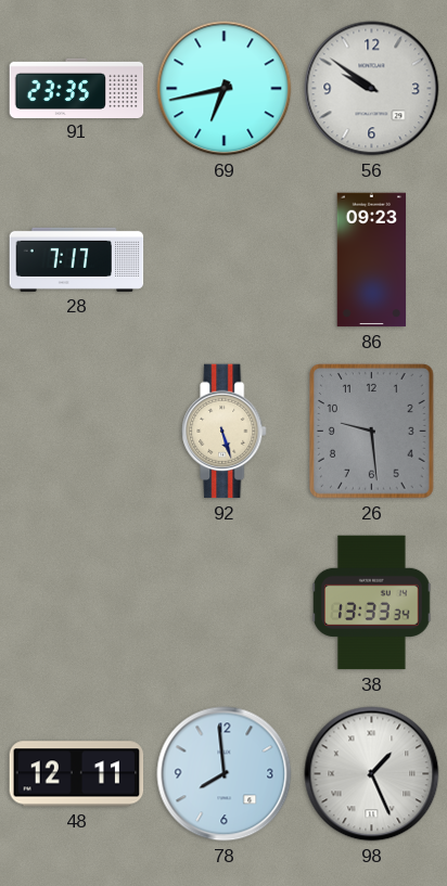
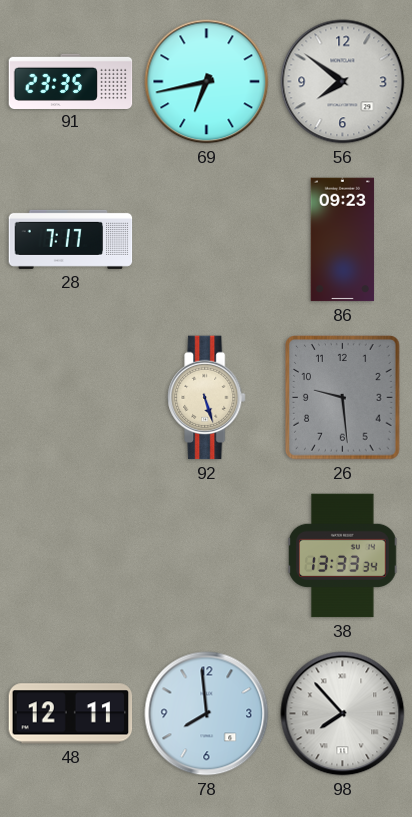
56: 9:51 -> 7:51 (343, 82)
98: 1:26 -> 7:53 (343, 714)
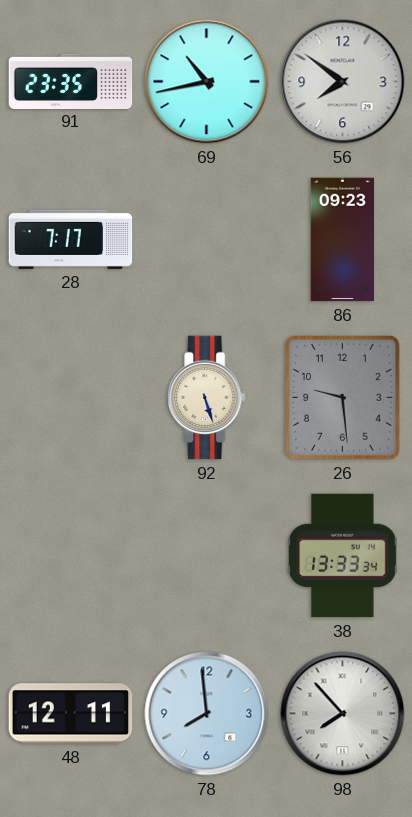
69: 6:43 -> 10:43 (207, 82)
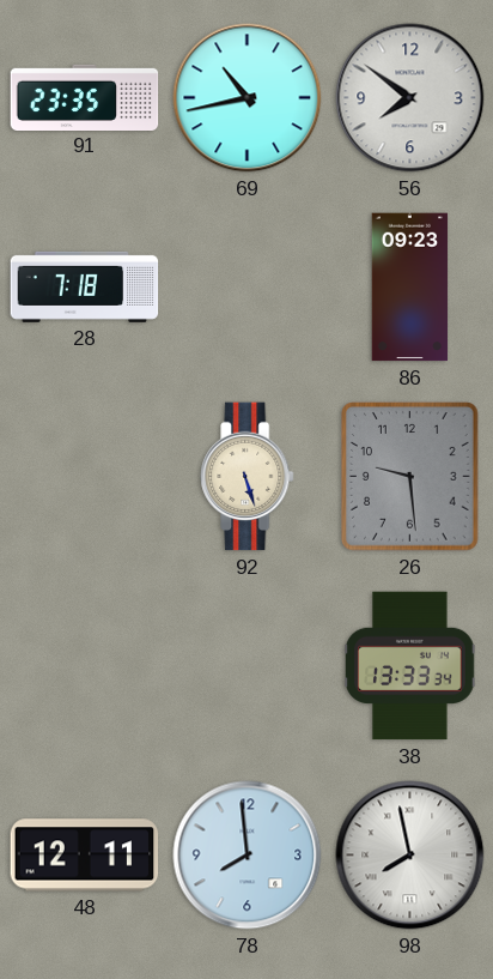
28: 7:17 -> 7:18 (85, 286)
98: 7:53 -> 7:58 (410, 856)
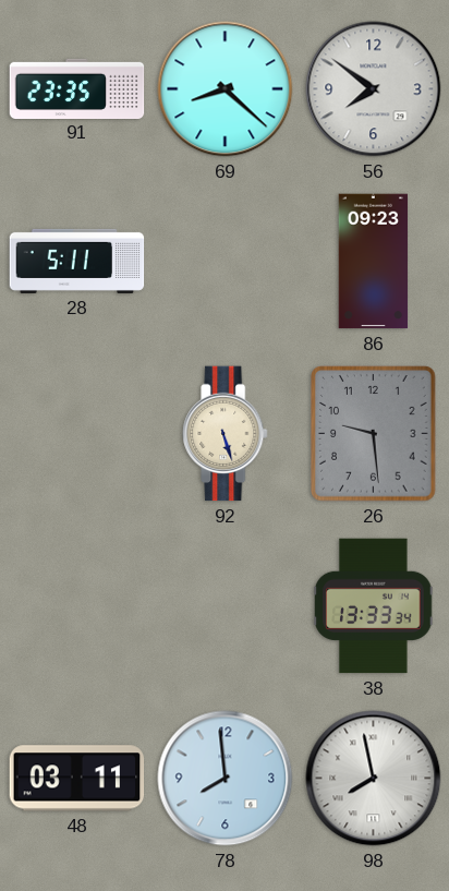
69: 10:43 -> 8:22 (226, 89)
28: 7:18 -> 5:11 (77, 261)
48: 12:11 -> 03:11 (77, 779)
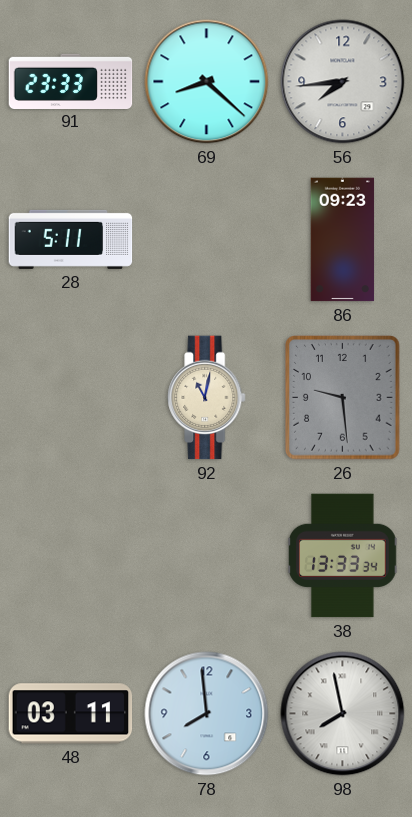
91: 23:35 -> 23:33 (71, 81)
56: 7:51 -> 7:44 (343, 82)
92: 5:27 -> 11:02 (207, 398)
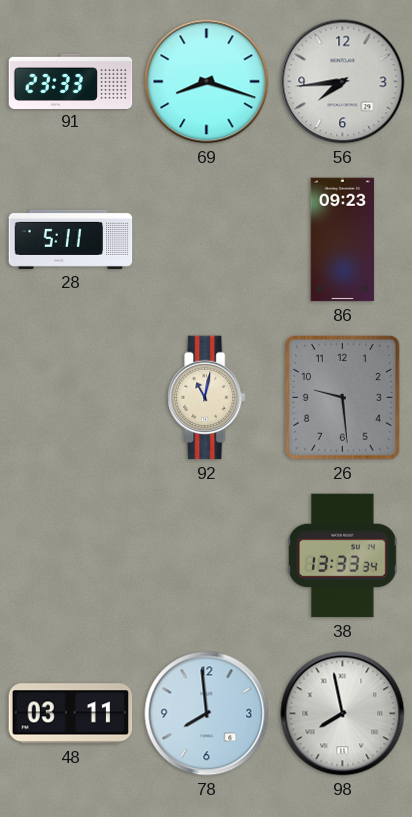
69: 8:22 -> 8:18 (207, 82)
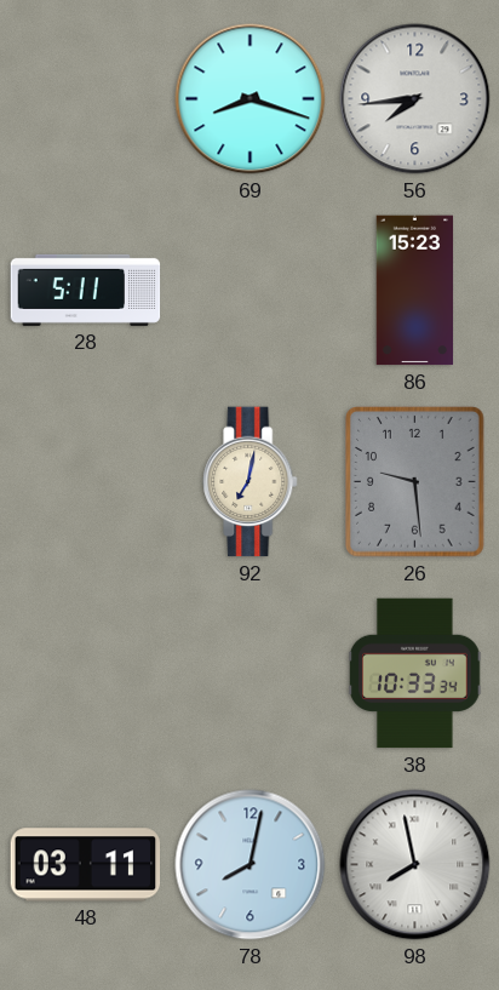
91: 23:33 -> none (71, 81)
86: 09:23 -> 15:23 (415, 291)
92: 11:02 -> 7:02 (251, 482)
38: 13:33 -> 10:33 (415, 674)
78: 7:59 -> 8:02 (251, 865)
